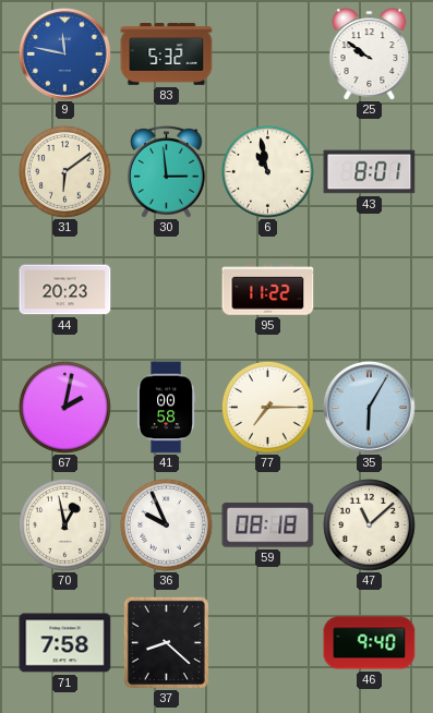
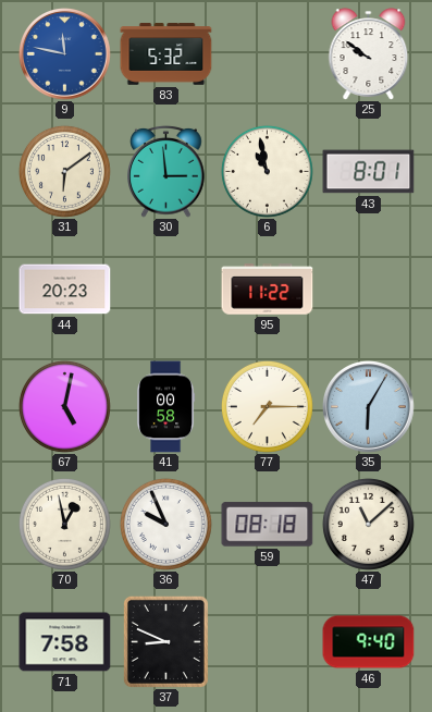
67: 2:02 -> 5:02 (64, 406)
37: 8:22 -> 8:49 (165, 641)
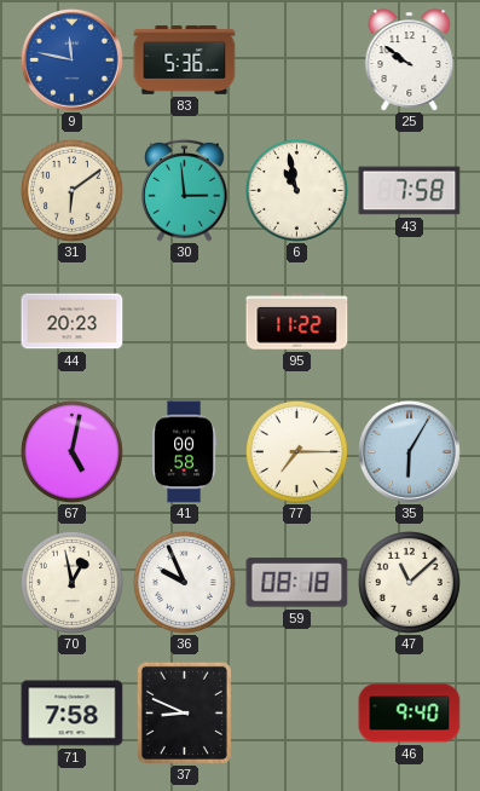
83: 5:32 -> 5:36 (185, 60)
43: 8:01 -> 7:58 (410, 191)
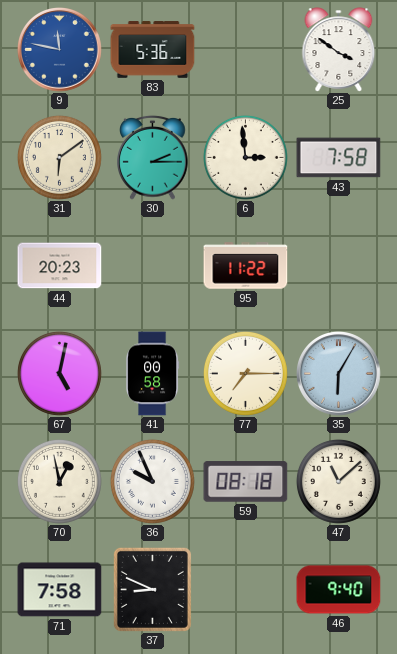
25: 9:51 -> 3:51 (339, 50)
30: 2:59 -> 2:15 (153, 157)
6: 10:58 -> 2:59 (245, 157)
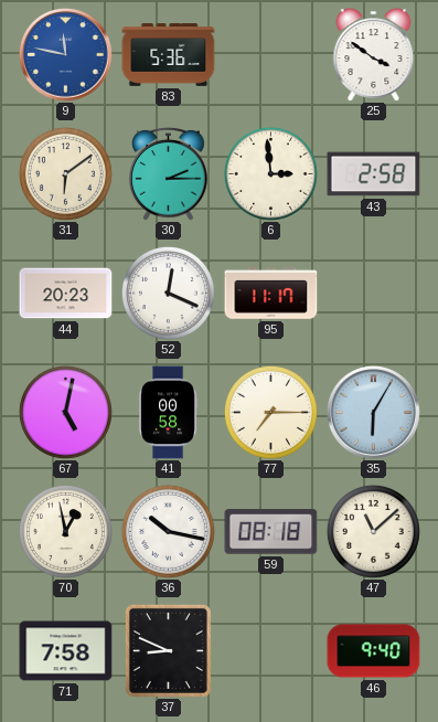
43: 7:58 -> 2:58 (374, 174)
52: none -> 12:19 (168, 293)
95: 11:22 -> 11:17 (271, 294)
36: 9:56 -> 10:17 (168, 531)
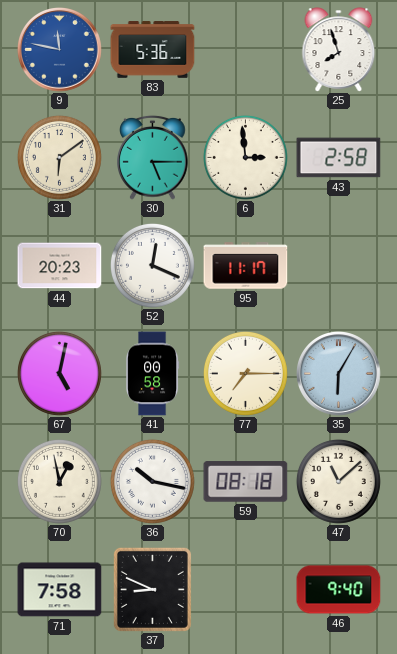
25: 3:51 -> 7:57 (339, 50)
30: 2:15 -> 5:15 (153, 157)
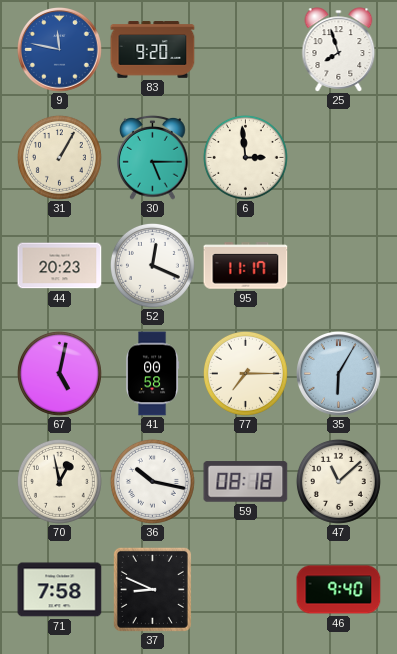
83: 5:36 -> 9:20 (153, 50)
31: 6:09 -> 1:05 (59, 157)
43: 2:58 -> none (339, 158)
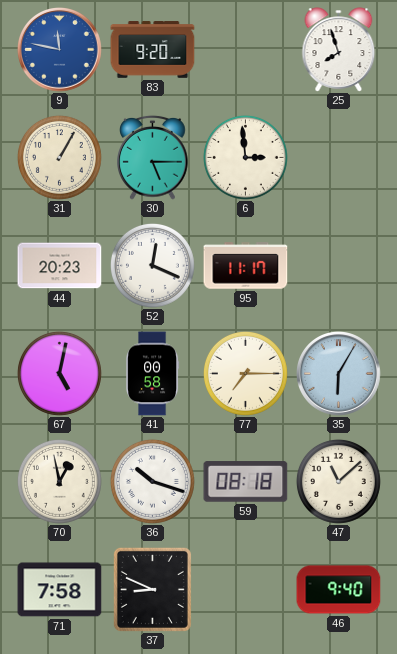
36: 10:17 -> 10:18 (152, 481)
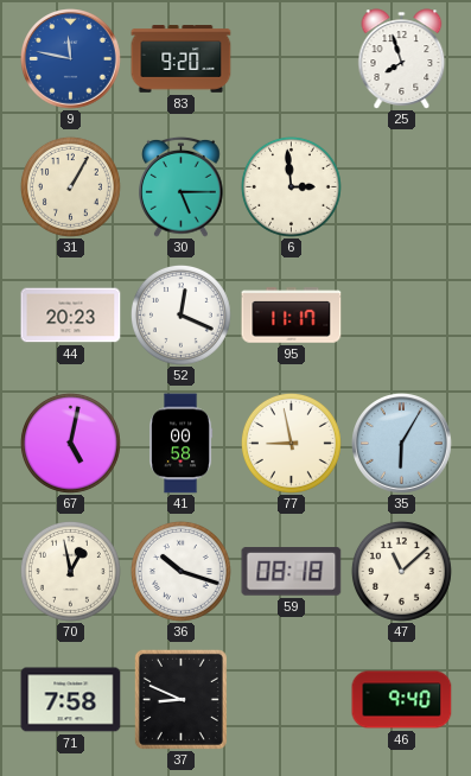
77: 7:15 -> 8:58 (291, 443)
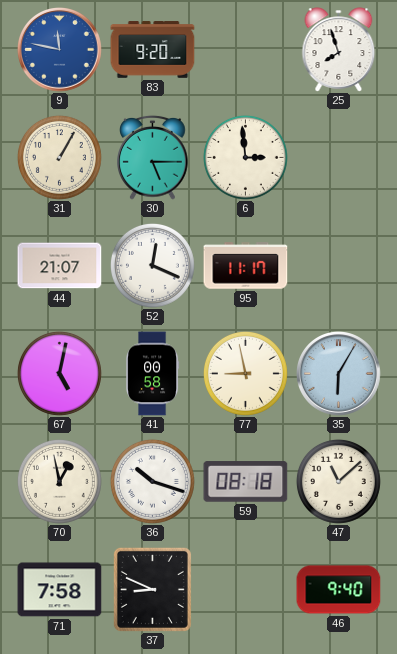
44: 20:23 -> 21:07 (60, 266)
